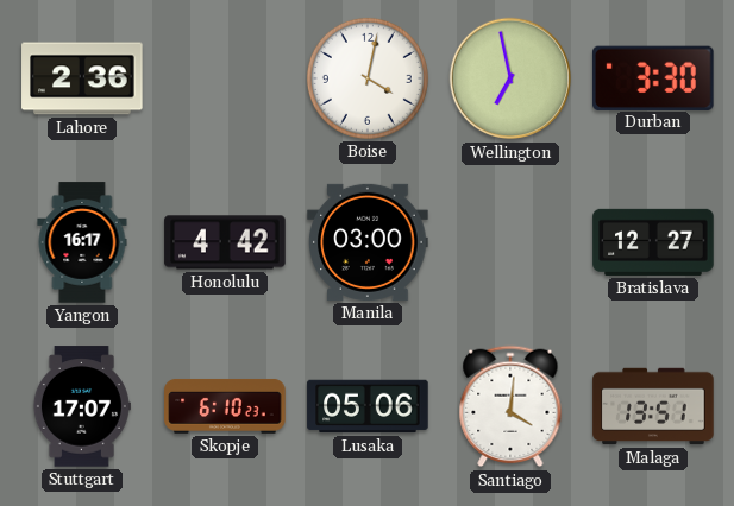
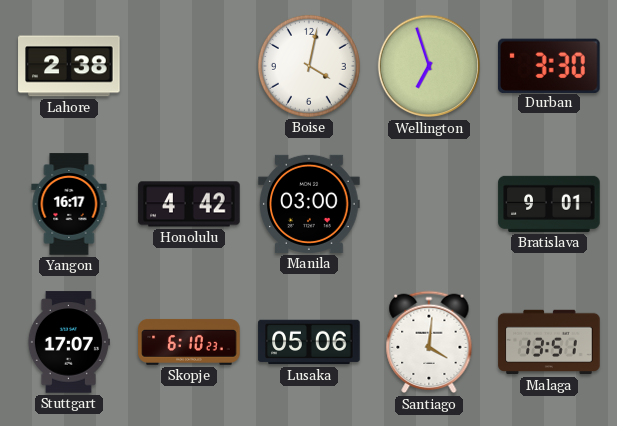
Lahore: 2:36 -> 2:38 (69, 66)
Wellington: 6:58 -> 6:57 (429, 66)
Bratislava: 12:27 -> 9:01 (549, 204)
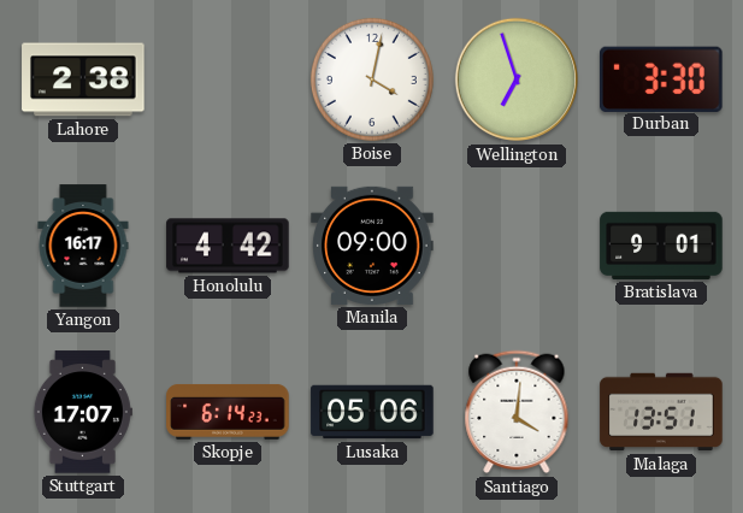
Manila: 03:00 -> 09:00 (372, 246)
Skopje: 6:10 -> 6:14 (228, 412)
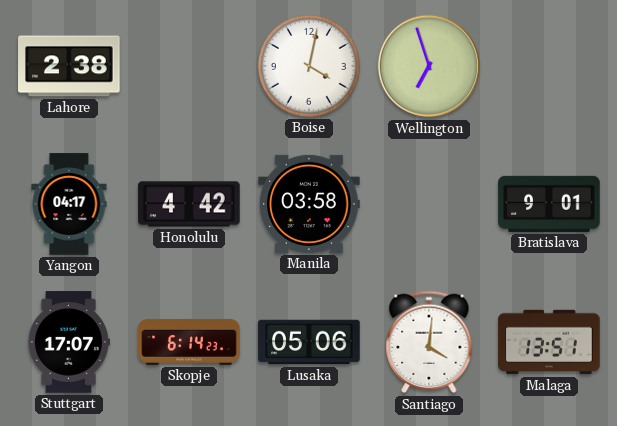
Durban: 3:30 -> none (662, 78)
Yangon: 16:17 -> 04:17 (69, 204)
Manila: 09:00 -> 03:58 (309, 204)
